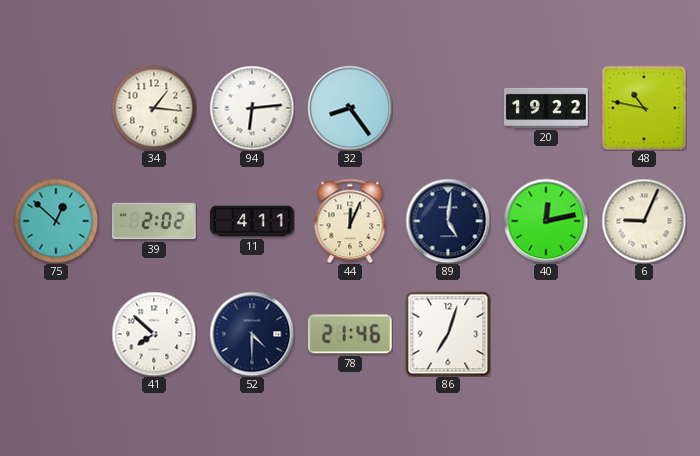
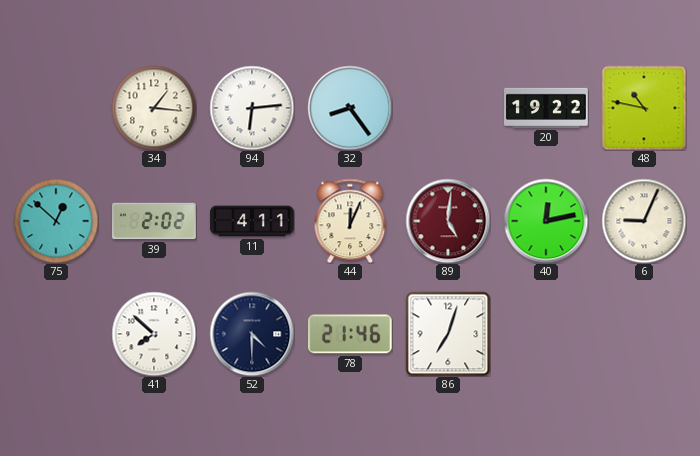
89 dial: navy -> burgundy (448, 221)
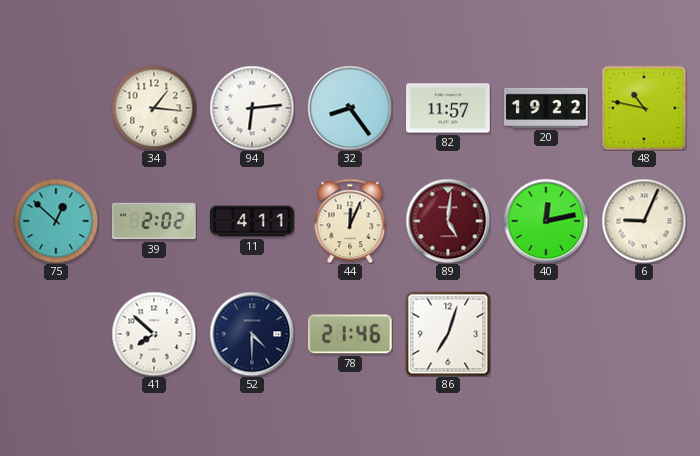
82: none -> 11:57 (448, 108)
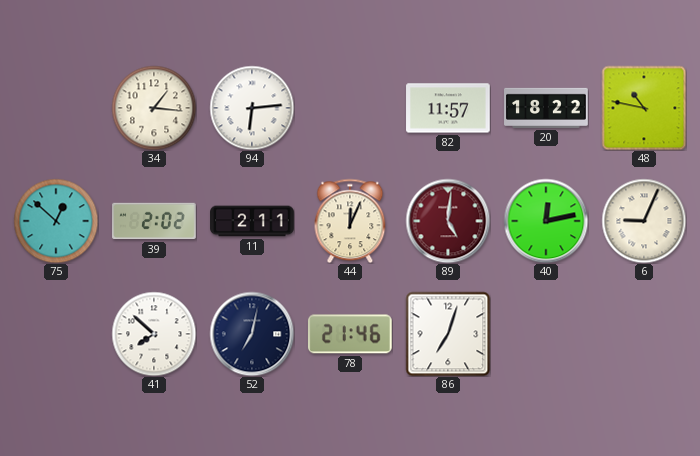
32: 8:24 -> none (350, 108)
20: 19:22 -> 18:22 (546, 108)
11: 4:11 -> 2:11 (252, 221)
52: 4:30 -> 7:02 (252, 334)
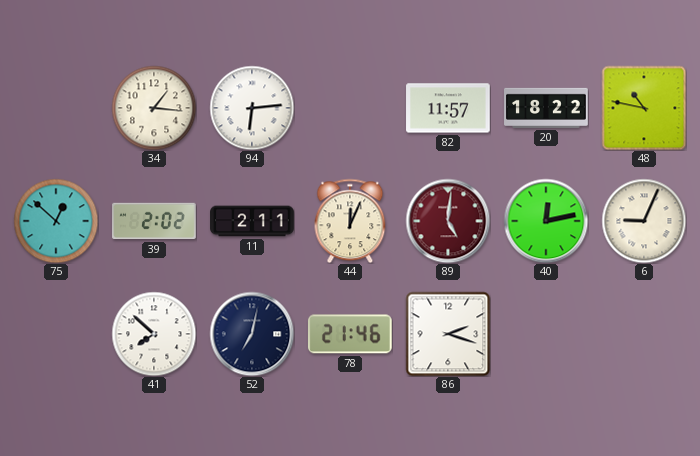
86: 7:03 -> 2:18 (448, 334)
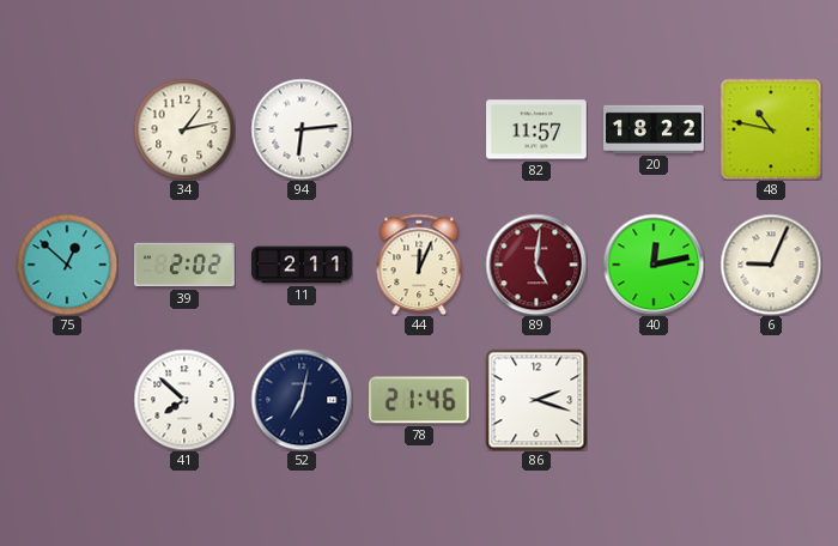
34: 1:16 -> 1:13 (184, 129)
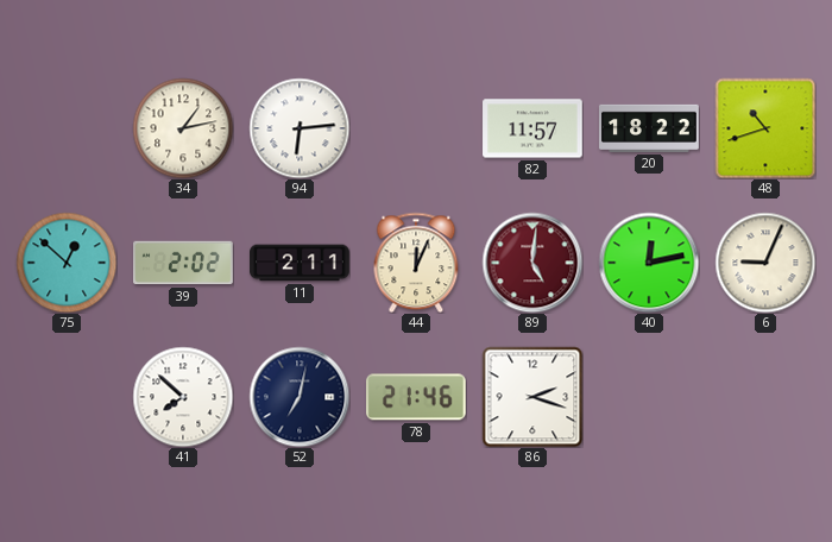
48: 10:47 -> 10:42 (765, 128)
